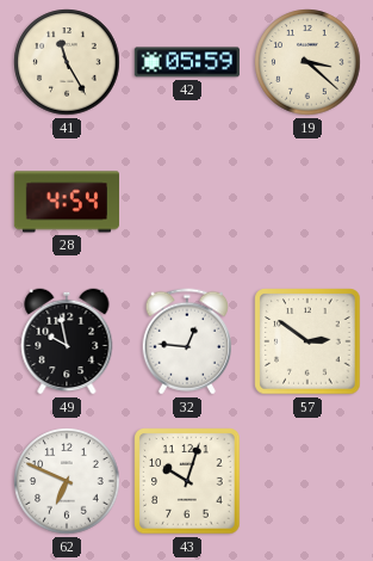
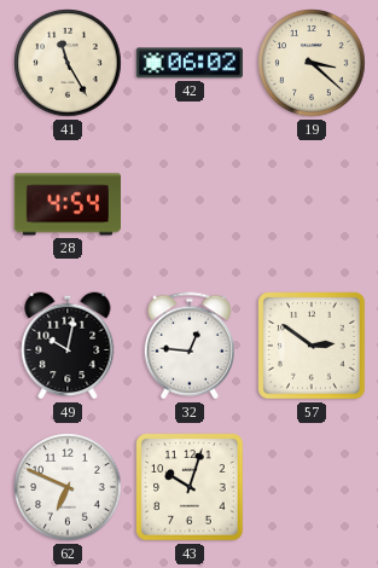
42: 05:59 -> 06:02 (190, 63)
49: 9:58 -> 10:02 (68, 346)
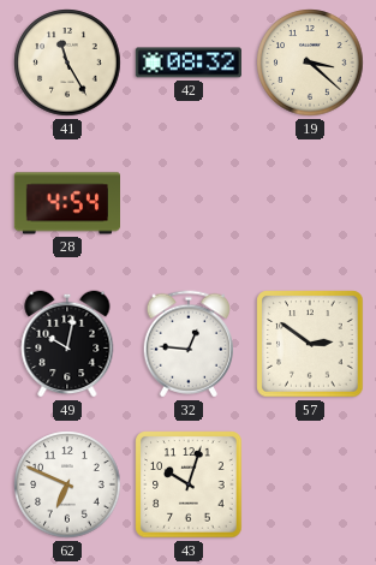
42: 06:02 -> 08:32 (189, 63)
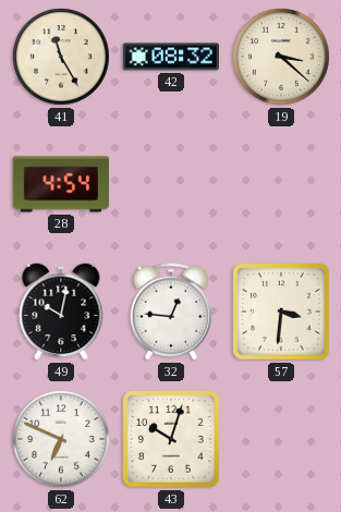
57: 2:51 -> 3:31 (281, 312)
